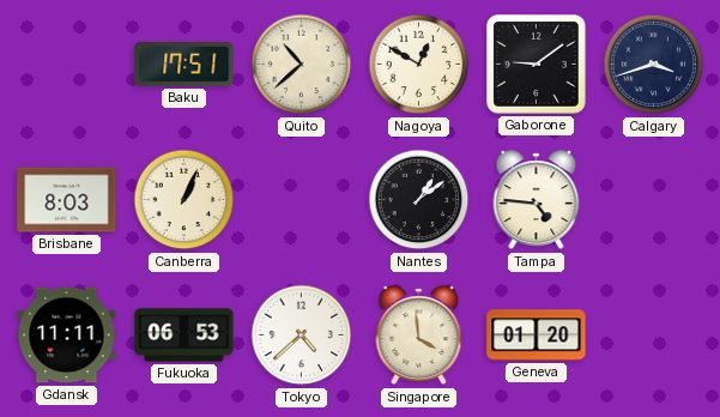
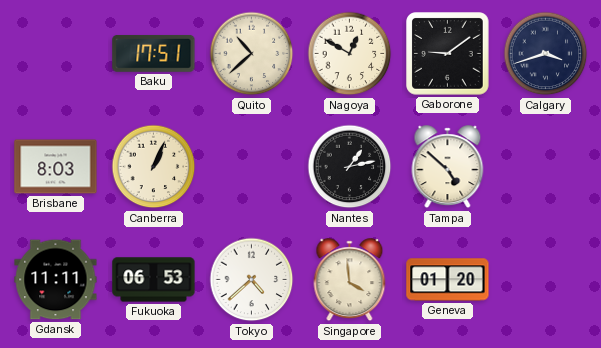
Nantes: 1:09 -> 1:13 (350, 167)
Tampa: 4:46 -> 4:52 (448, 167)
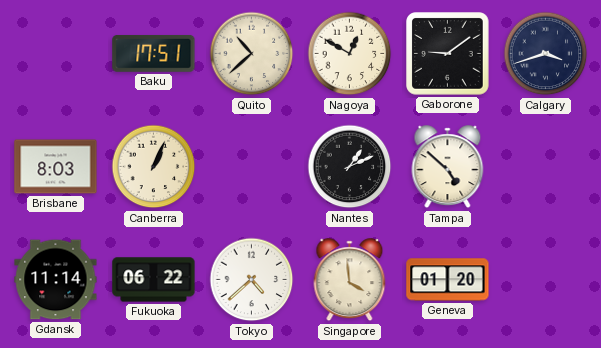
Nantes: 1:13 -> 1:11 (350, 167)
Gdansk: 11:11 -> 11:14 (56, 280)
Fukuoka: 06:53 -> 06:22 (154, 280)
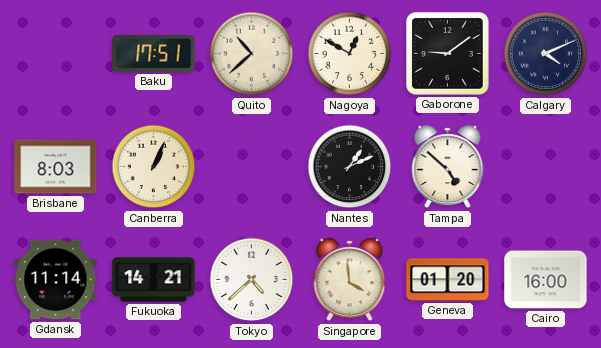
Calgary: 3:42 -> 4:11 (546, 54)
Fukuoka: 06:22 -> 14:21 (154, 280)
Cairo: none -> 16:00 (546, 280)
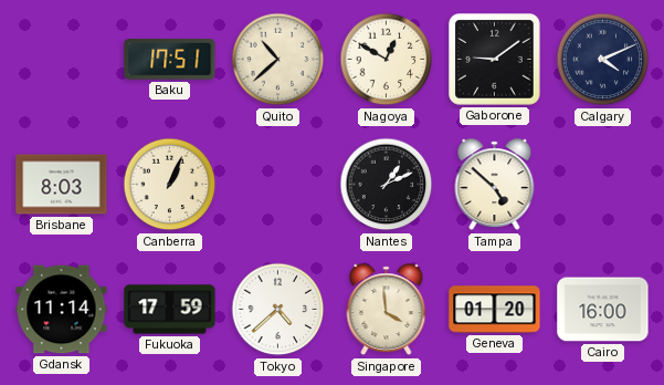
Fukuoka: 14:21 -> 17:59 (170, 310)
